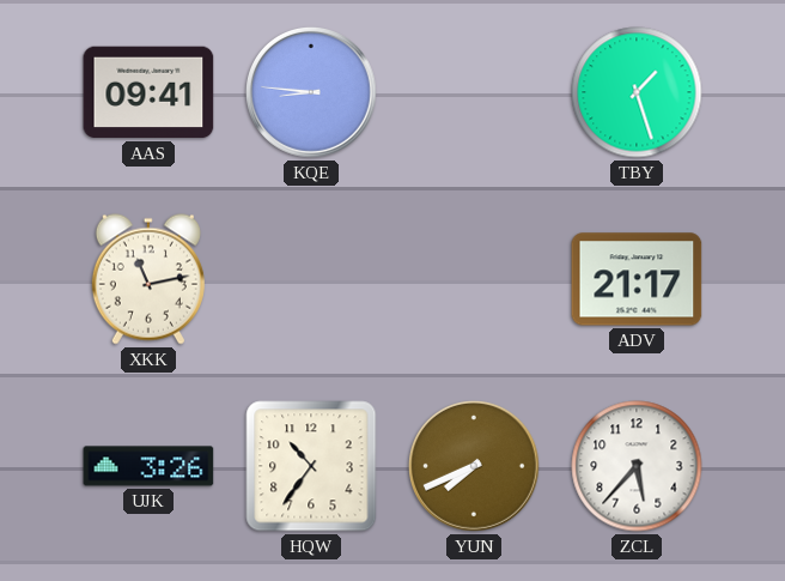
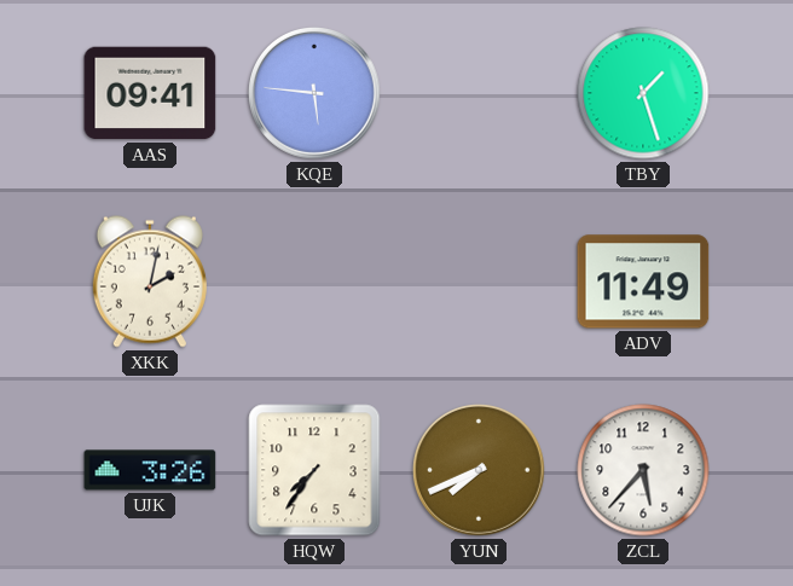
KQE: 8:46 -> 5:46 (314, 93)
XKK: 11:13 -> 2:02 (150, 282)
ADV: 21:17 -> 11:49 (643, 282)
HQW: 10:36 -> 7:36 (314, 470)
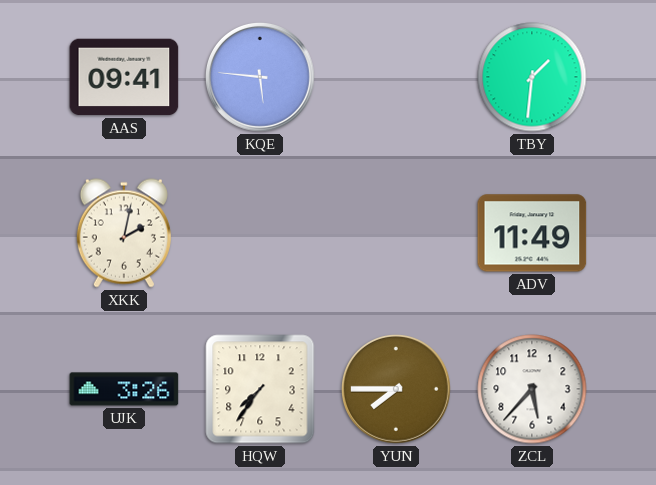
TBY: 1:27 -> 1:31 (532, 77)
YUN: 7:41 -> 7:45 (396, 389)
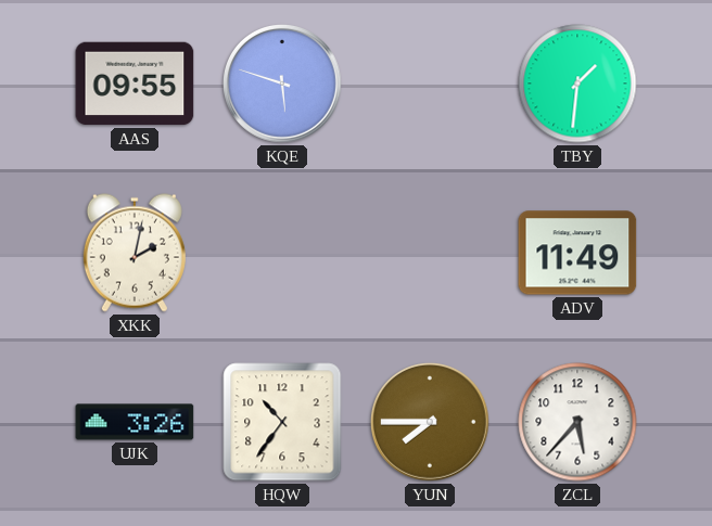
AAS: 09:41 -> 09:55 (135, 84)
KQE: 5:46 -> 5:48 (282, 84)
HQW: 7:36 -> 10:36 (282, 422)
